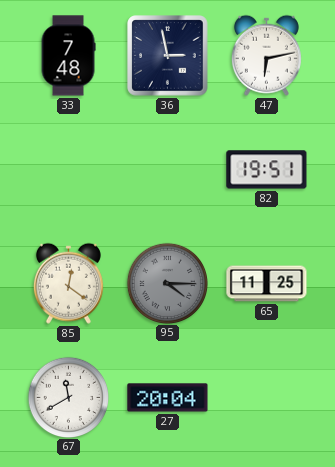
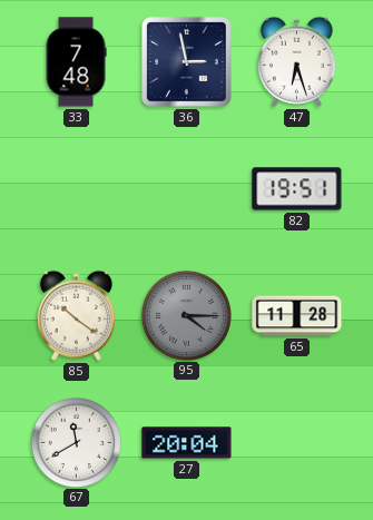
47: 6:13 -> 6:27 (296, 61)
85: 12:21 -> 10:21 (76, 315)
65: 11:25 -> 11:28 (297, 316)
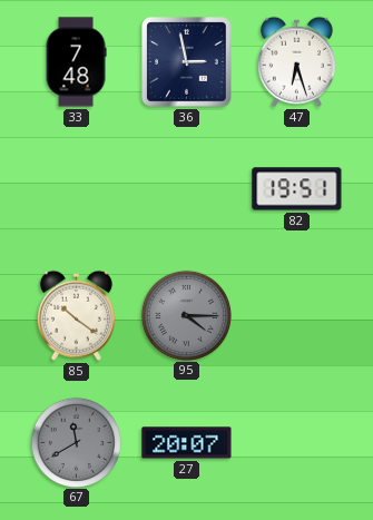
65: 11:28 -> none (297, 316)
67 dial: white -> grey (76, 442)
27: 20:04 -> 20:07 (187, 443)
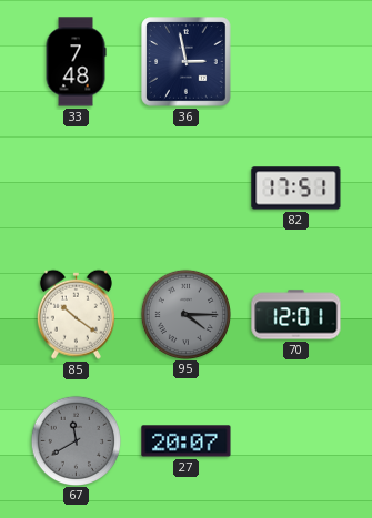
47: 6:27 -> none (296, 61)
82: 19:51 -> 17:51 (296, 189)
70: none -> 12:01 (296, 315)
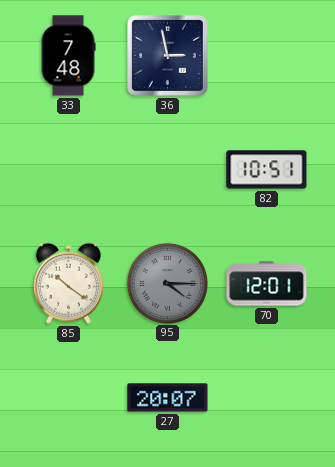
82: 17:51 -> 10:51 (267, 170)
67: 11:40 -> none (76, 440)
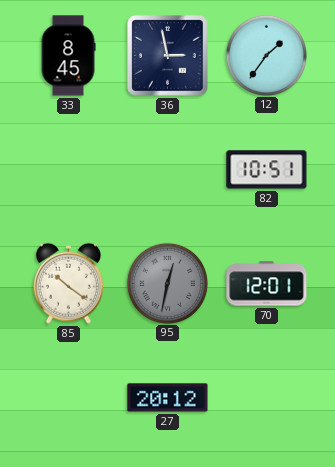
33: 7:48 -> 8:45 (68, 56)
12: none -> 1:36 (266, 55)
95: 4:15 -> 12:32 (167, 283)
27: 20:07 -> 20:12 (168, 398)
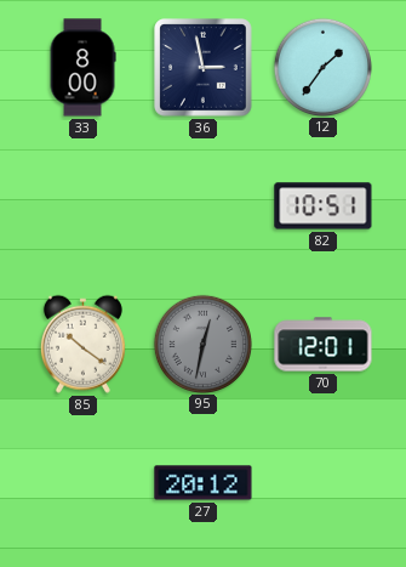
33: 8:45 -> 8:00 (82, 68)
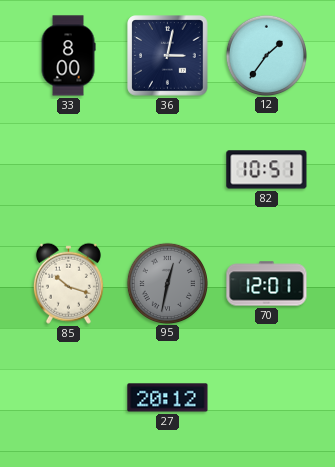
36: 2:58 -> 3:02 (168, 56)
85: 10:21 -> 10:18 (68, 283)
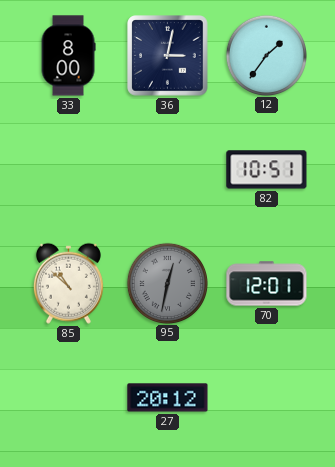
85: 10:18 -> 10:52 (68, 283)
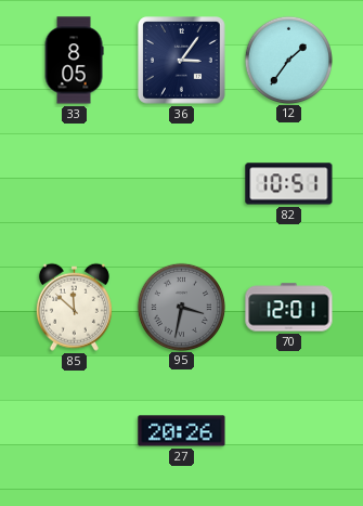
33: 8:00 -> 8:05 (74, 61)
36: 3:02 -> 3:06 (182, 61)
85: 10:52 -> 11:52 (74, 307)
95: 12:32 -> 3:32 (181, 307)
27: 20:12 -> 20:26 (182, 431)
